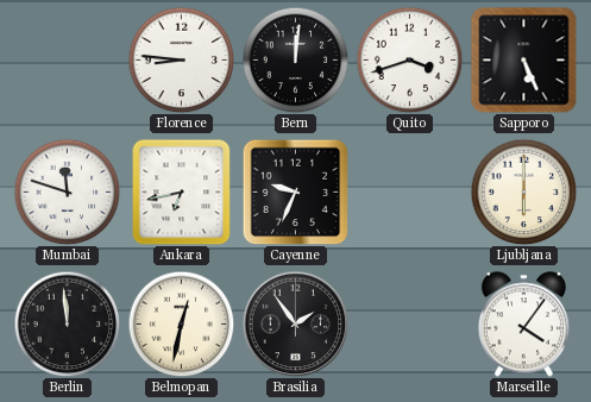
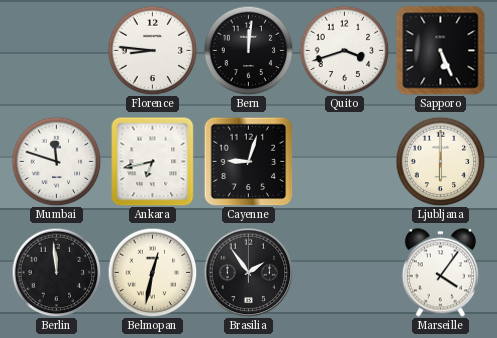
Cayenne: 9:34 -> 9:03 (248, 161)
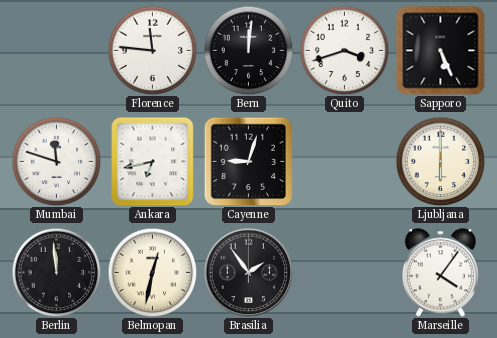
Florence: 8:46 -> 11:46 (152, 50)
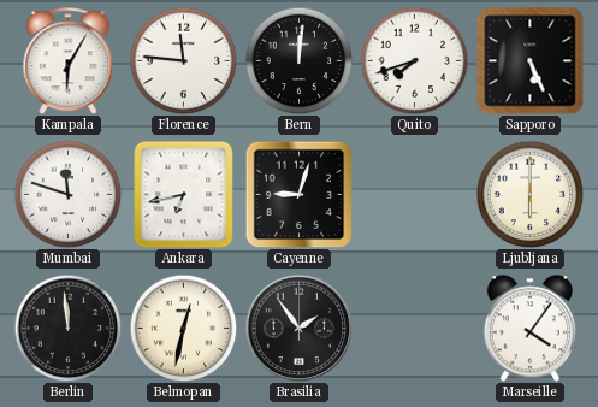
Kampala: none -> 6:05 (69, 61)
Quito: 3:42 -> 7:42 (414, 60)
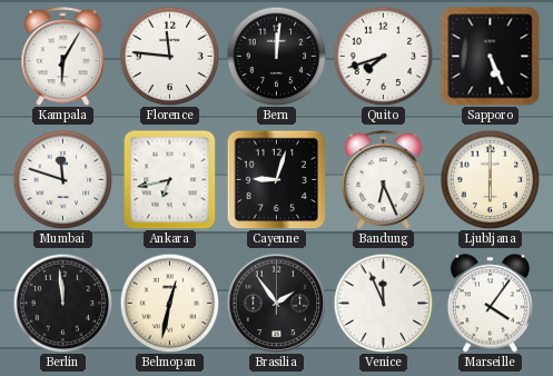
Bandung: none -> 6:26 (384, 180)
Venice: none -> 11:56 (383, 303)
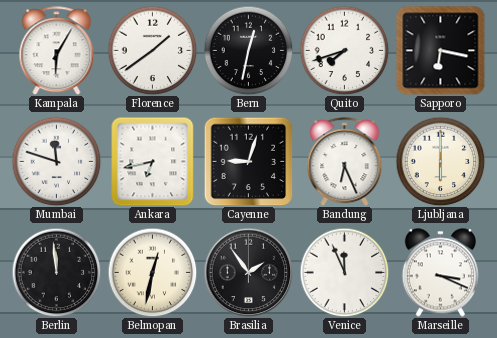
Florence: 11:46 -> 1:39 (152, 50)
Bern: 12:01 -> 12:32 (248, 50)
Sapporo: 5:26 -> 6:17 (441, 51)
Marseille: 4:06 -> 3:19 (440, 273)
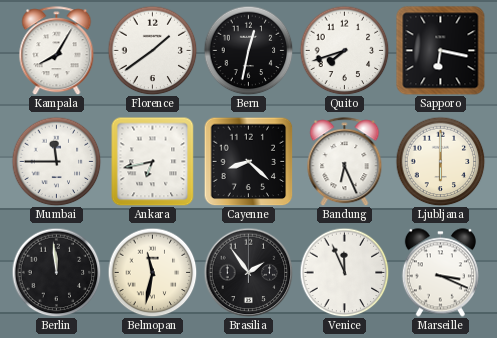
Kampala: 6:05 -> 8:05 (57, 51)
Mumbai: 11:48 -> 11:45 (56, 161)
Cayenne: 9:03 -> 8:22 (248, 161)
Belmopan: 12:32 -> 11:32 (152, 272)
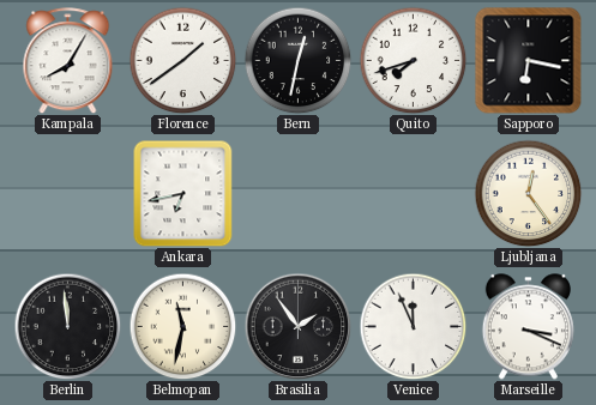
Mumbai: 11:45 -> none (56, 161)
Cayenne: 8:22 -> none (248, 161)
Bandung: 6:26 -> none (345, 162)
Ljubljana: 6:00 -> 12:24 (528, 193)
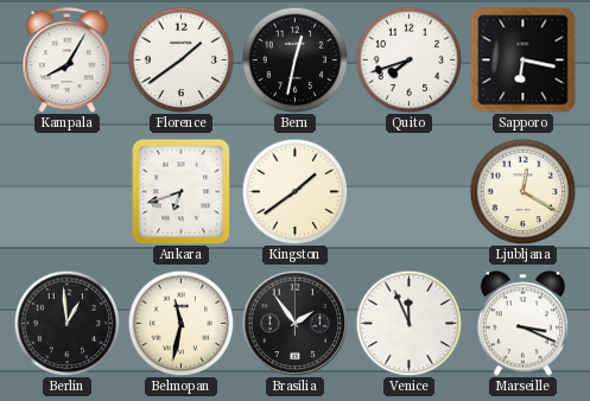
Ankara: 6:43 -> 6:42 (182, 191)
Kingston: none -> 1:39 (294, 191)
Ljubljana: 12:24 -> 12:20 (522, 191)
Berlin: 11:59 -> 12:59 (66, 323)
